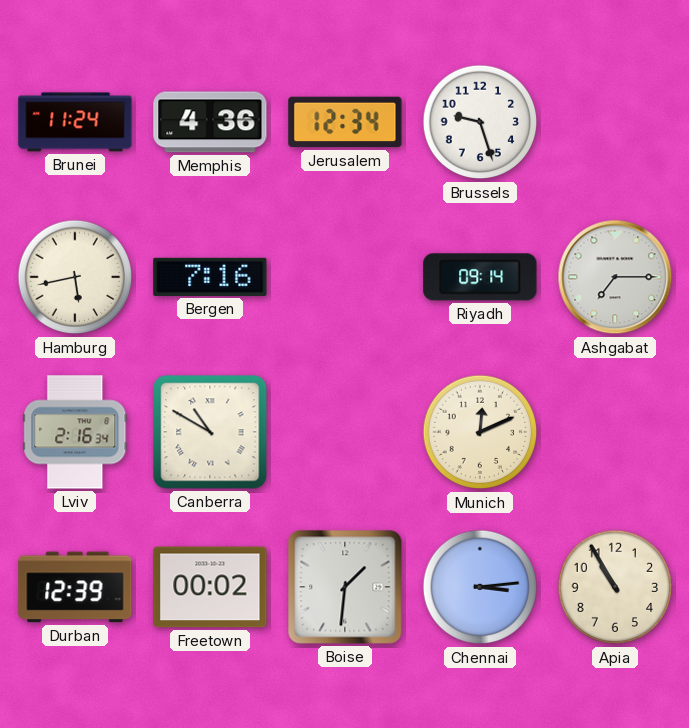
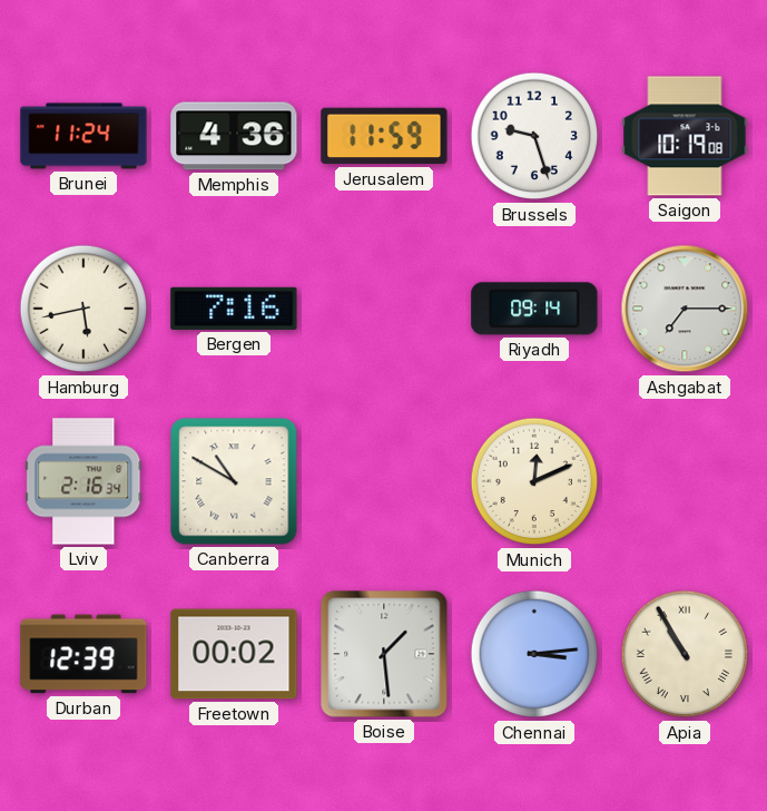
Jerusalem: 12:34 -> 11:59 (384, 136)
Saigon: none -> 10:19 (685, 136)
Boise: 1:31 -> 1:29 (384, 654)
Apia numerals: Arabic -> Roman (685, 654)
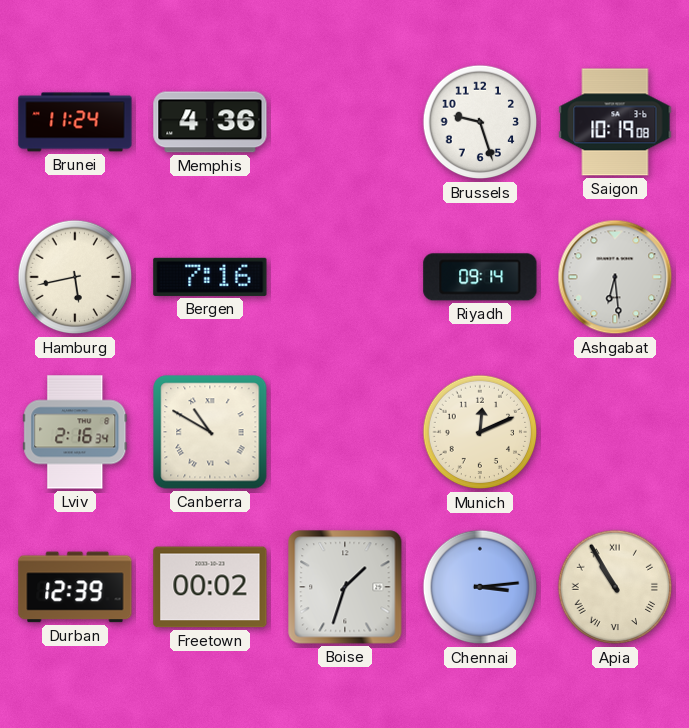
Jerusalem: 11:59 -> none (384, 136)
Ashgabat: 7:15 -> 6:29 (615, 277)
Boise: 1:29 -> 1:33 (345, 587)
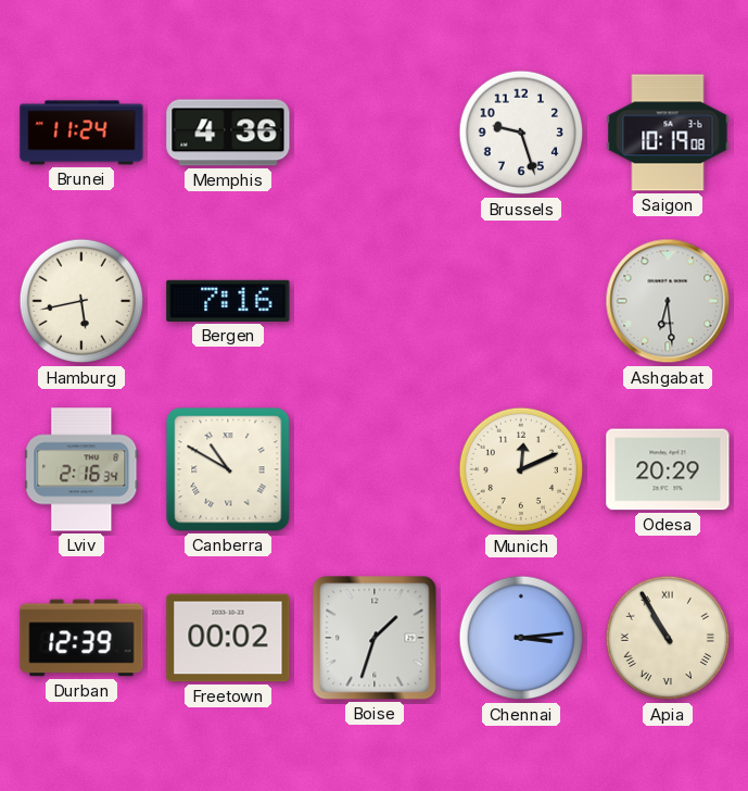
Riyadh: 09:14 -> none (480, 277)
Odesa: none -> 20:29 (668, 469)
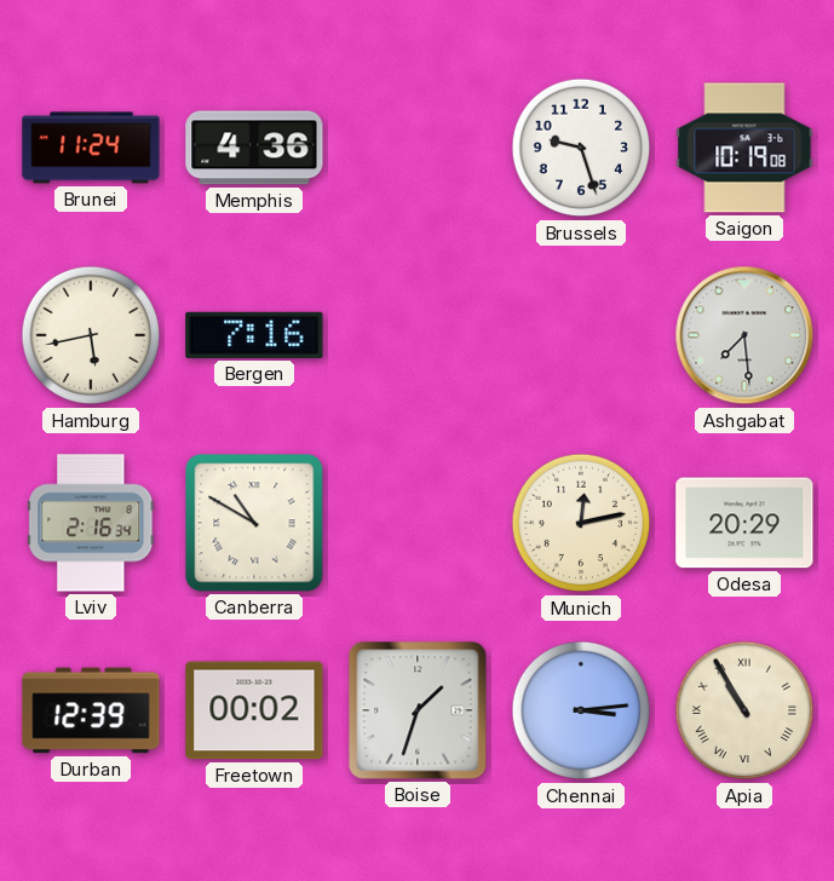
Ashgabat: 6:29 -> 7:29 (744, 335)
Munich: 12:11 -> 12:13 (581, 523)
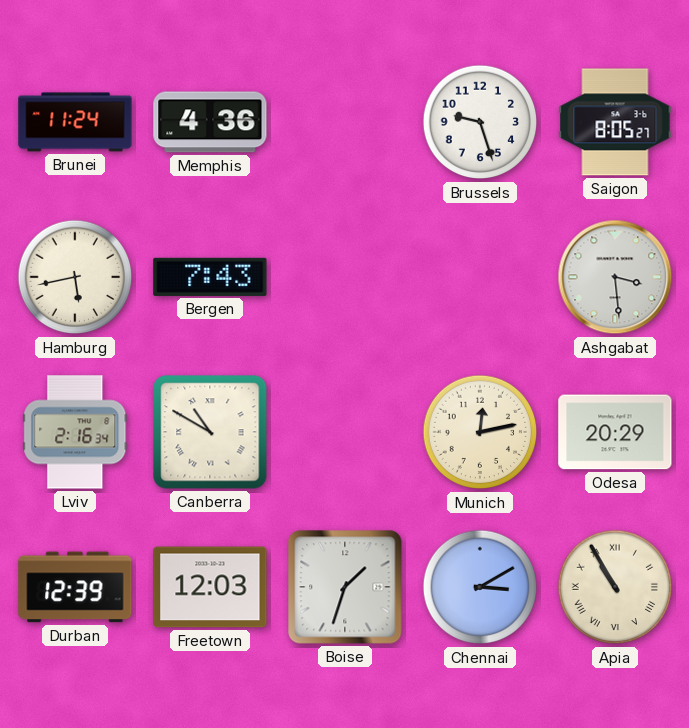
Saigon: 10:19 -> 8:05 (615, 122)
Bergen: 7:16 -> 7:43 (210, 277)
Ashgabat: 7:29 -> 3:29 (615, 277)
Freetown: 00:02 -> 12:03 (210, 587)
Chennai: 3:14 -> 3:10 (480, 587)
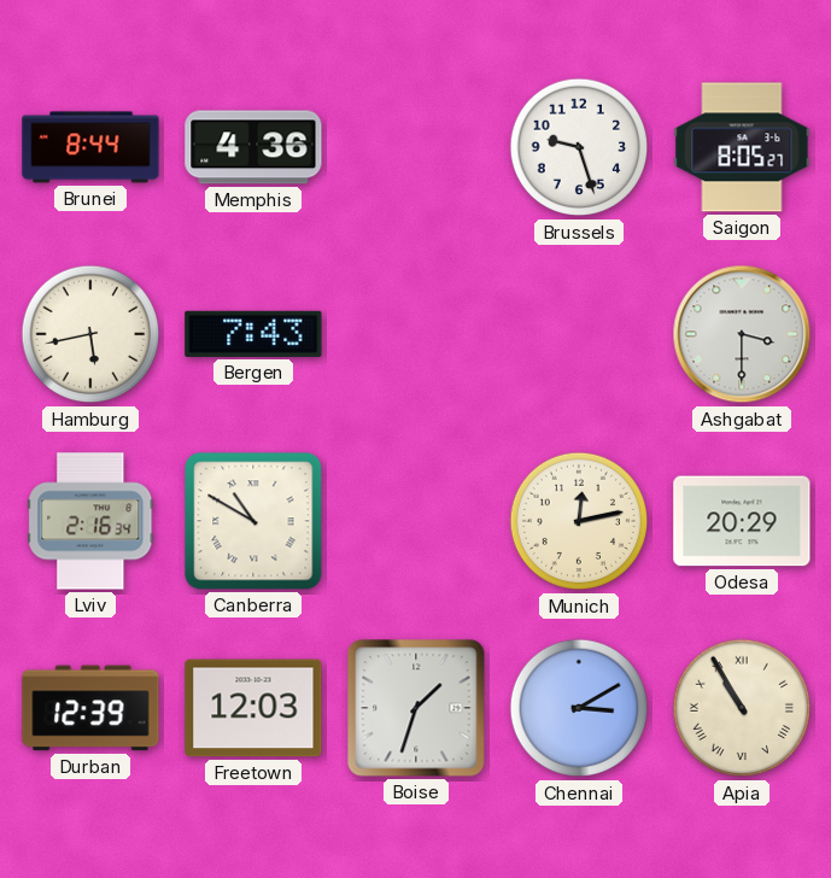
Brunei: 11:24 -> 8:44 (90, 147)
Ashgabat: 3:29 -> 3:30 (742, 334)
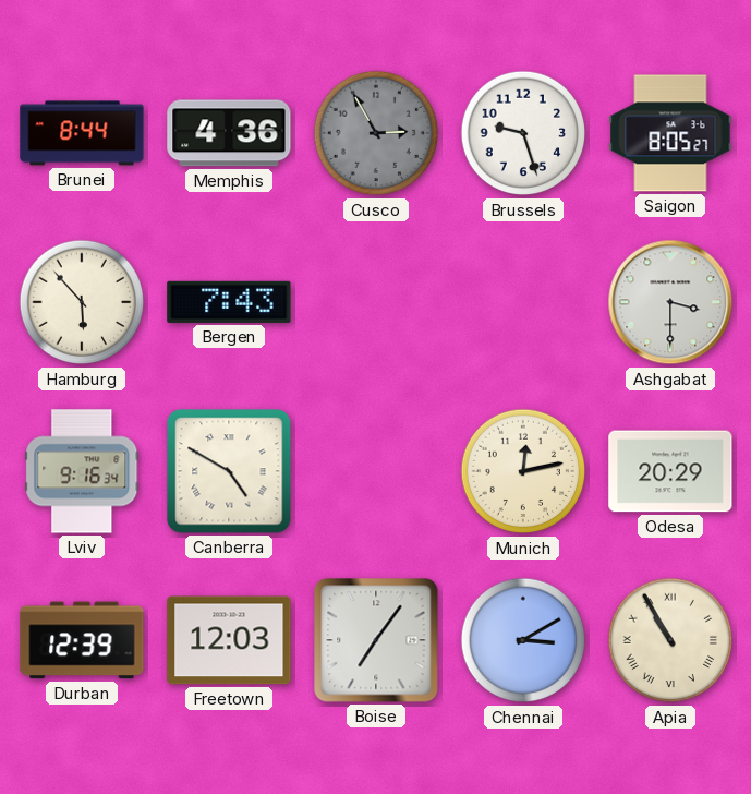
Cusco: none -> 2:55 (376, 133)
Hamburg: 5:43 -> 5:53 (82, 302)
Lviv: 2:16 -> 9:16 (82, 471)
Canberra: 10:50 -> 4:50 (229, 471)
Boise: 1:33 -> 7:06 (376, 640)
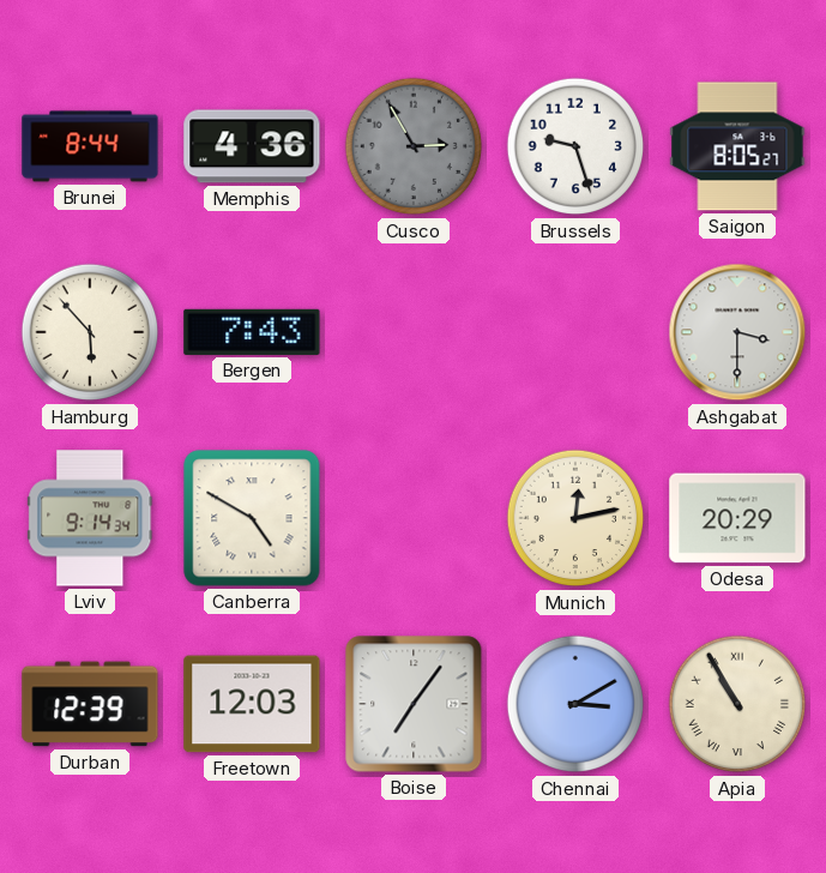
Lviv: 9:16 -> 9:14 (90, 518)
